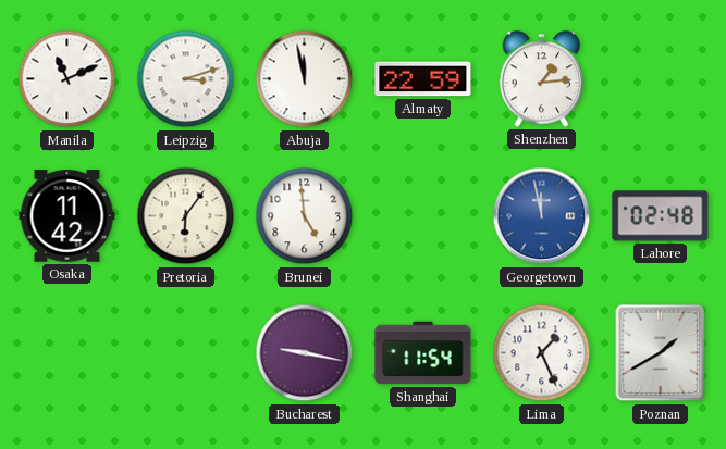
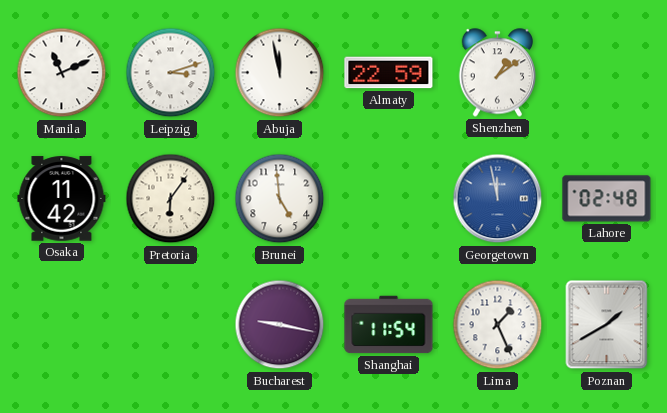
Shenzhen: 1:14 -> 1:09 (497, 73)
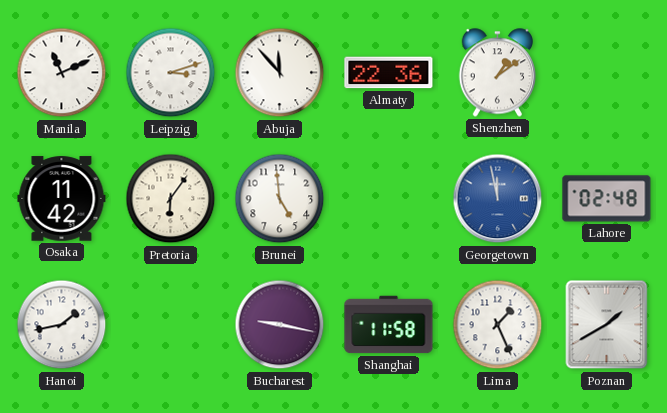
Abuja: 11:58 -> 11:53 (280, 73)
Almaty: 22:59 -> 22:36 (389, 73)
Hanoi: none -> 1:43 (62, 325)
Shanghai: 11:54 -> 11:58 (389, 325)
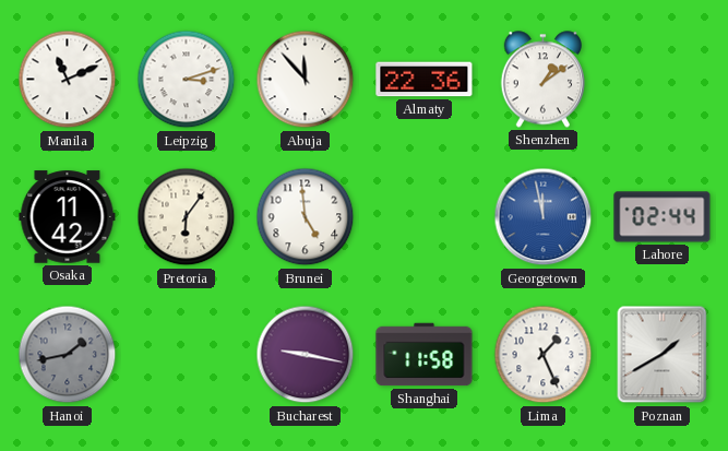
Lahore: 02:48 -> 02:44 (663, 217)
Hanoi dial: white -> grey (68, 355)
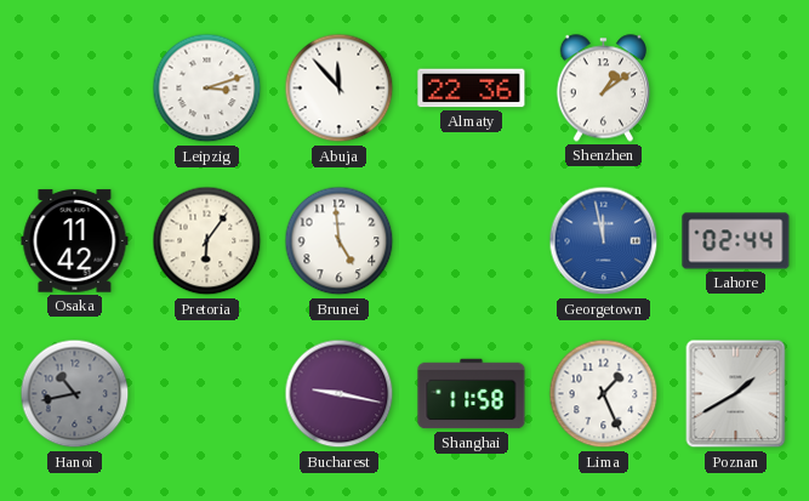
Manila: 11:11 -> none (68, 80)
Hanoi: 1:43 -> 10:43 (75, 394)
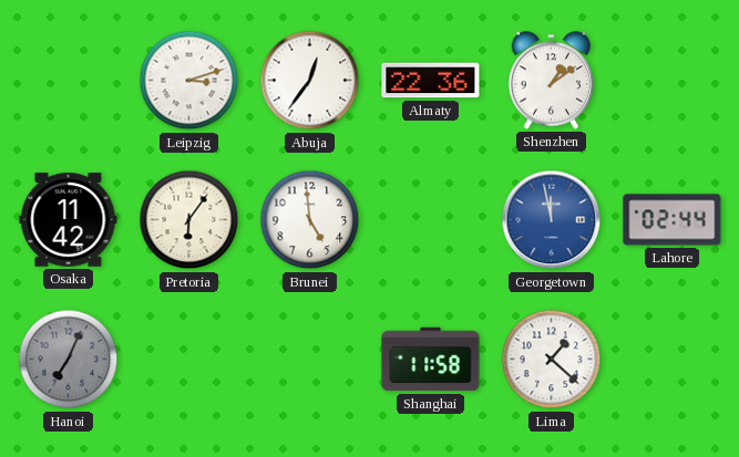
Abuja: 11:53 -> 12:36 (310, 81)
Hanoi: 10:43 -> 7:04 (69, 360)
Bucharest: 9:17 -> none (340, 394)
Lima: 1:26 -> 1:22 (552, 360)
Poznan: 1:40 -> none (736, 394)
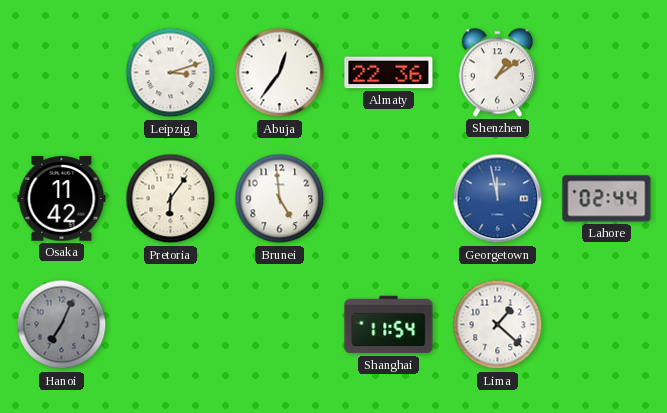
Shanghai: 11:58 -> 11:54 (389, 325)
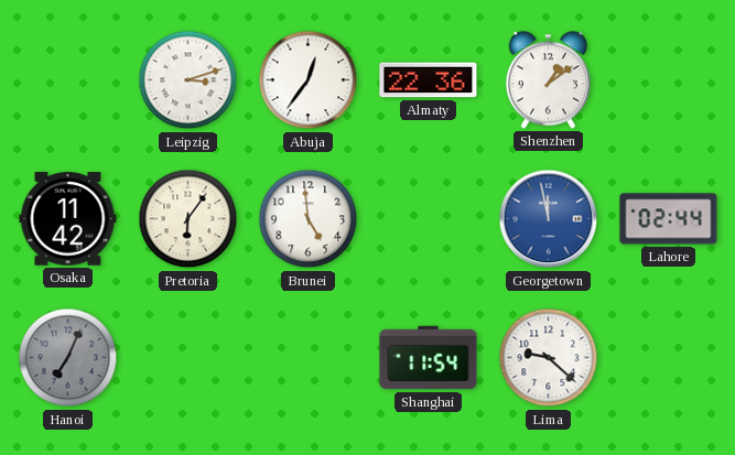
Lima: 1:22 -> 9:22 (549, 358)
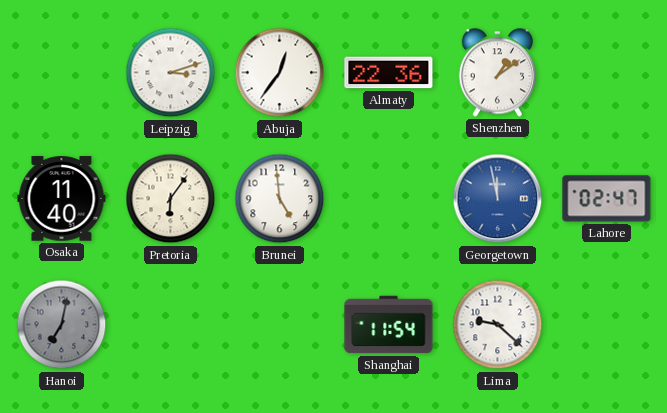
Osaka: 11:42 -> 11:40 (62, 199)
Lahore: 02:44 -> 02:47 (607, 199)
Hanoi: 7:04 -> 7:02 (62, 325)
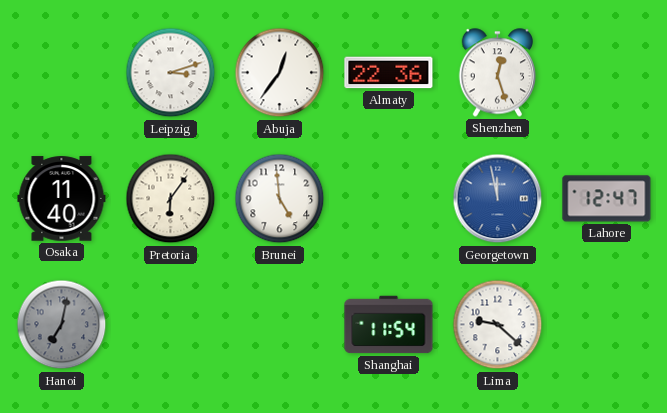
Shenzhen: 1:09 -> 12:27 (497, 73)
Lahore: 02:47 -> 12:47 (607, 199)
